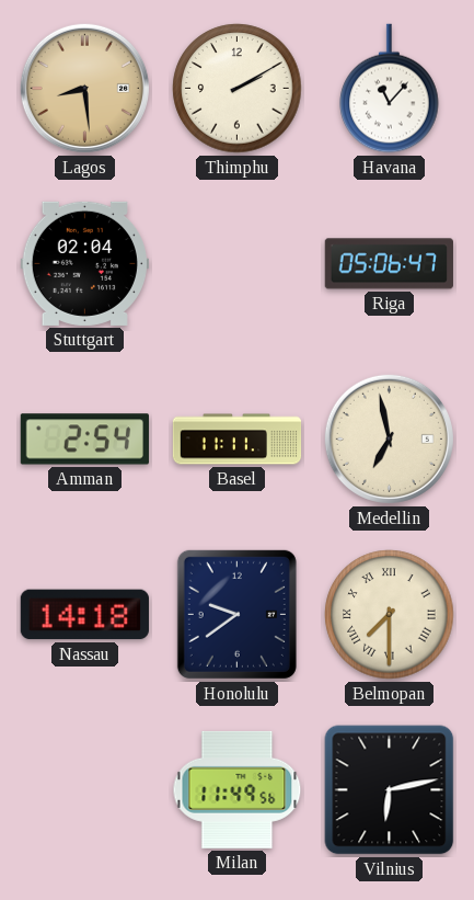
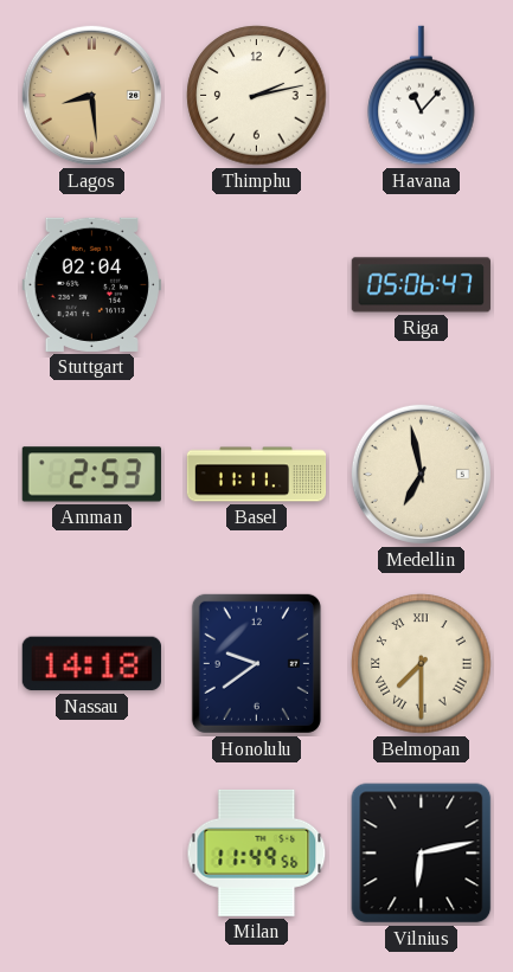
Thimphu: 2:10 -> 2:13 (257, 96)
Amman: 2:54 -> 2:53 (91, 475)
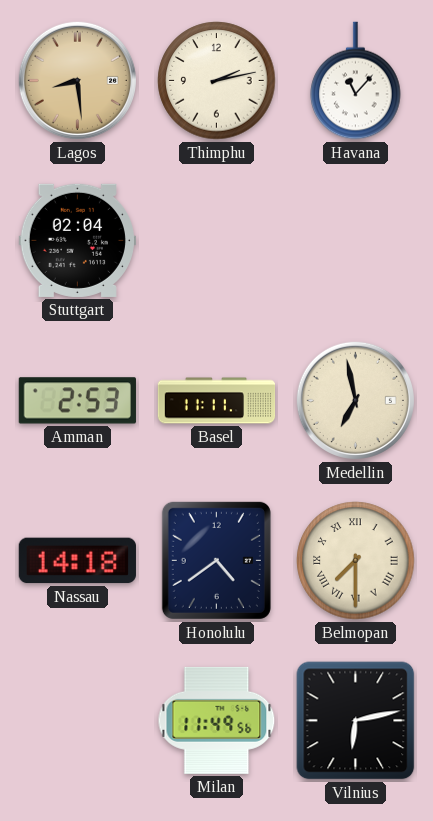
Riga: 05:06 -> none (421, 285)
Honolulu: 9:39 -> 4:39 (216, 560)
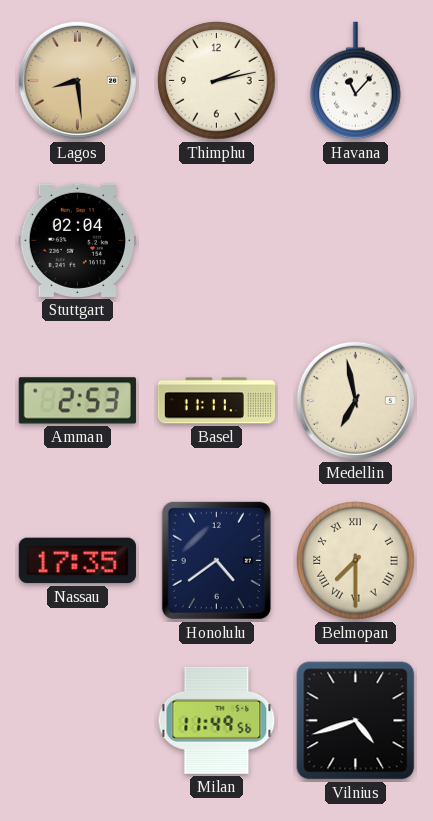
Nassau: 14:18 -> 17:35 (77, 561)
Vilnius: 6:13 -> 4:42 (356, 721)
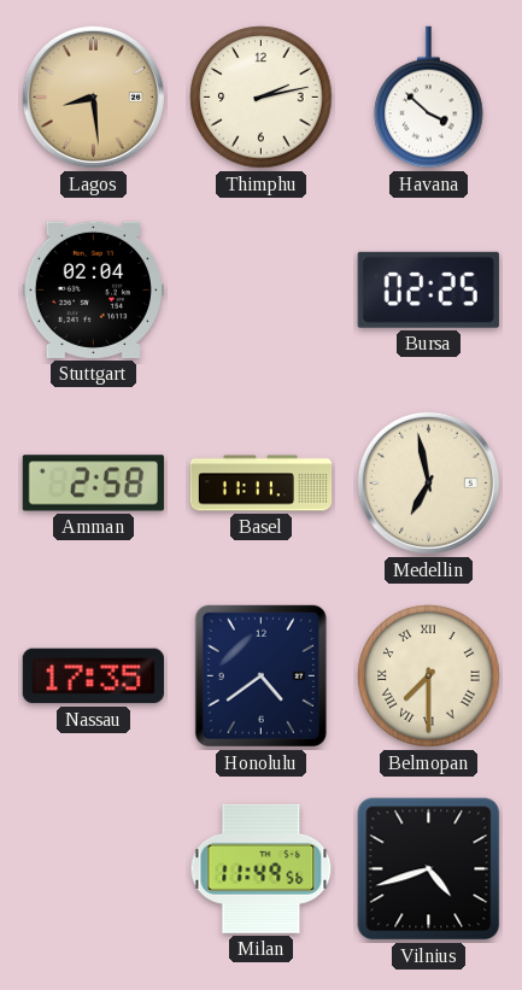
Havana: 11:07 -> 3:52 (429, 98)
Bursa: none -> 02:25 (428, 289)
Amman: 2:53 -> 2:58 (93, 484)
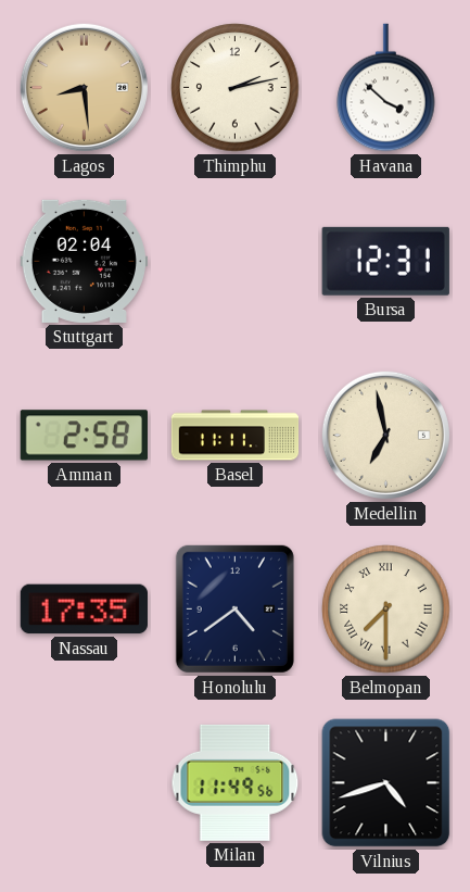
Bursa: 02:25 -> 12:31 (385, 261)
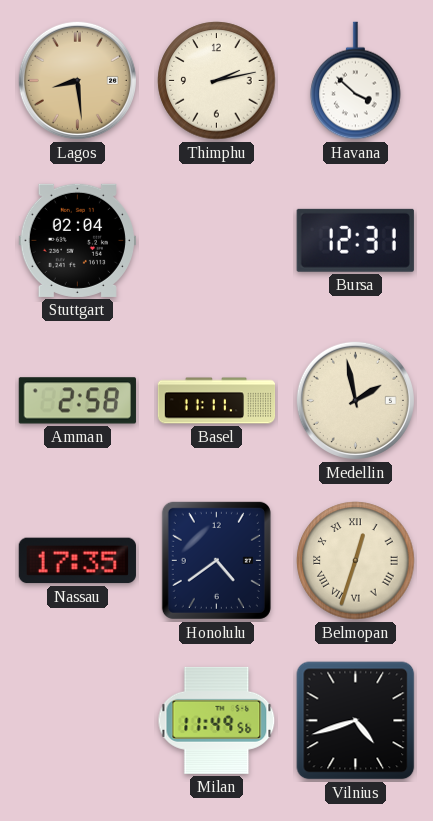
Medellin: 6:58 -> 1:58 (355, 400)
Belmopan: 7:30 -> 12:33 (356, 561)
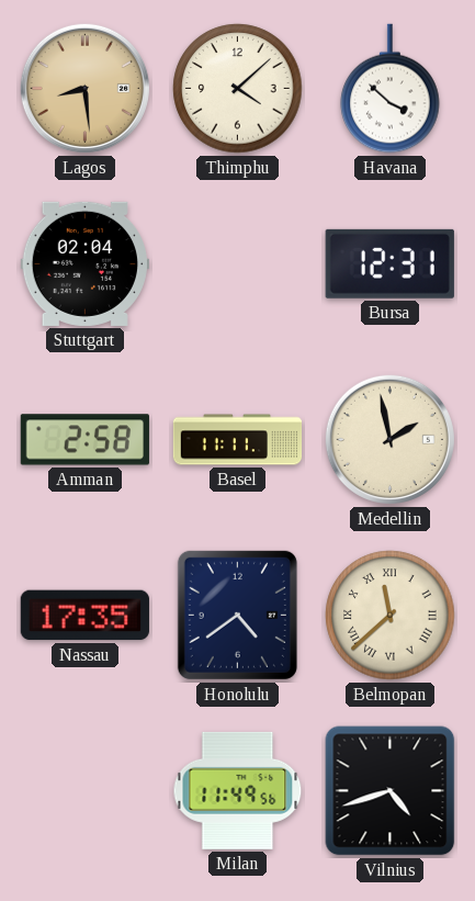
Thimphu: 2:13 -> 4:08 (238, 89)
Belmopan: 12:33 -> 11:38 (391, 616)
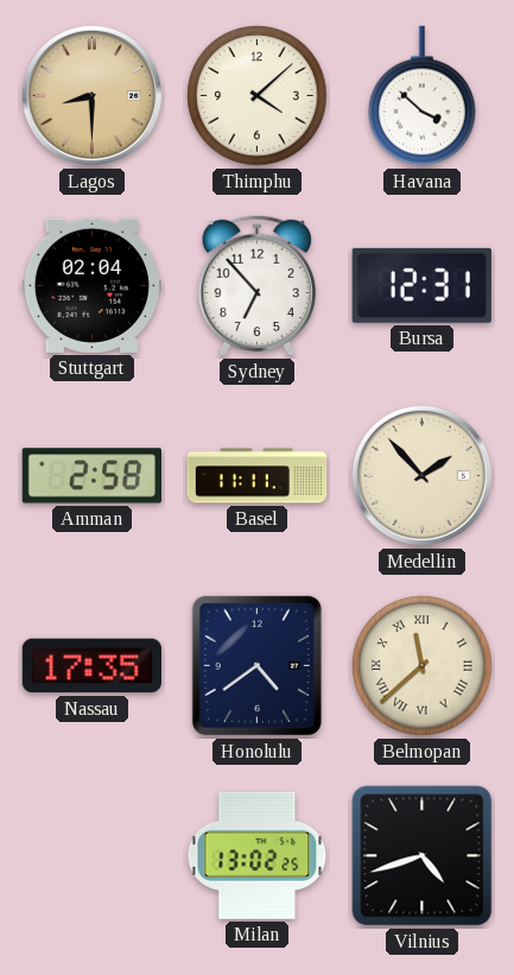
Lagos: 8:29 -> 8:30 (91, 95)
Sydney: none -> 6:53 (256, 285)
Medellin: 1:58 -> 1:53 (421, 475)
Milan: 11:49 -> 13:02 (258, 855)
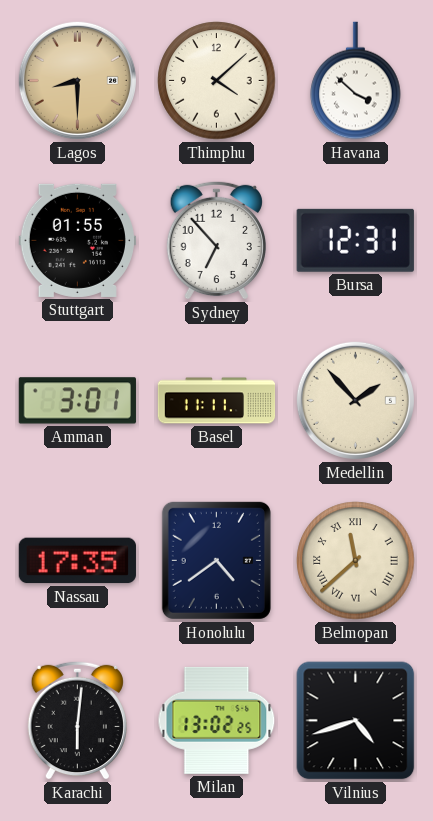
Stuttgart: 02:04 -> 01:55 (77, 240)
Amman: 2:58 -> 3:01 (77, 401)
Karachi: none -> 6:01 (77, 720)
